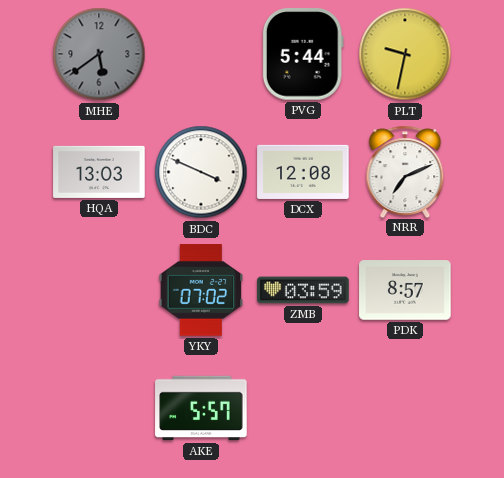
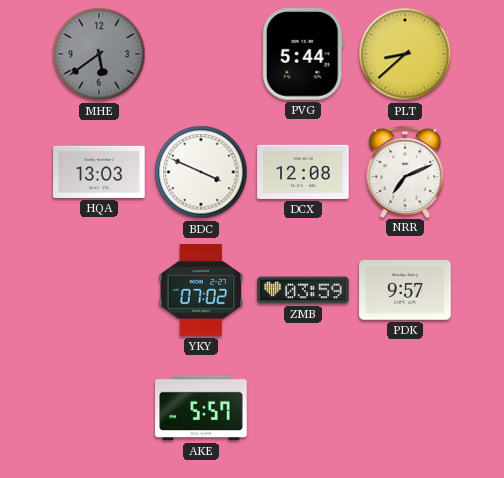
PLT: 9:32 -> 8:38 (405, 54)
PDK: 8:57 -> 9:57 (405, 290)
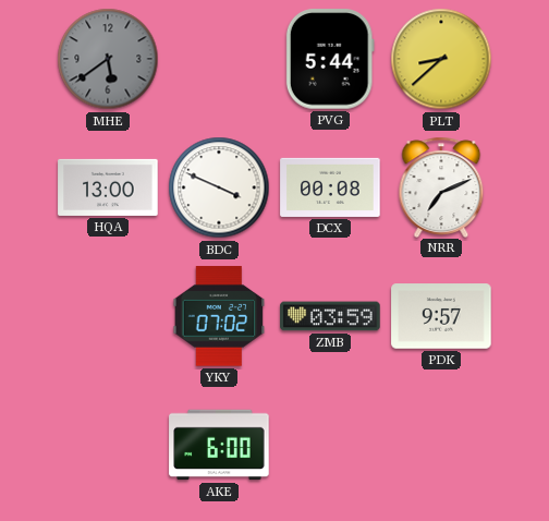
HQA: 13:03 -> 13:00 (108, 187)
DCX: 12:08 -> 00:08 (330, 187)
AKE: 5:57 -> 6:00 (219, 445)
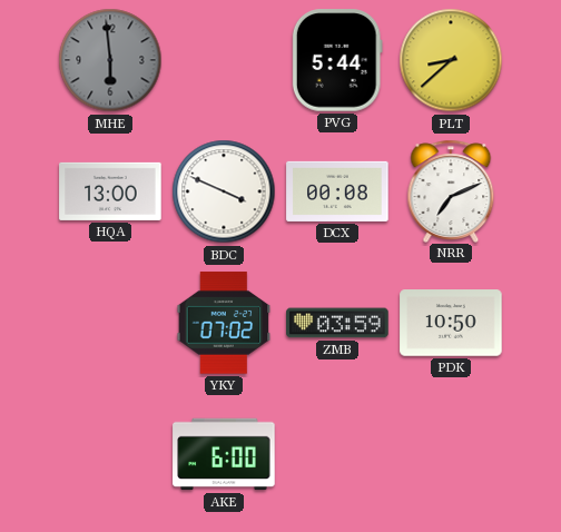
MHE: 5:39 -> 5:59 (110, 60)
PDK: 9:57 -> 10:50 (451, 323)
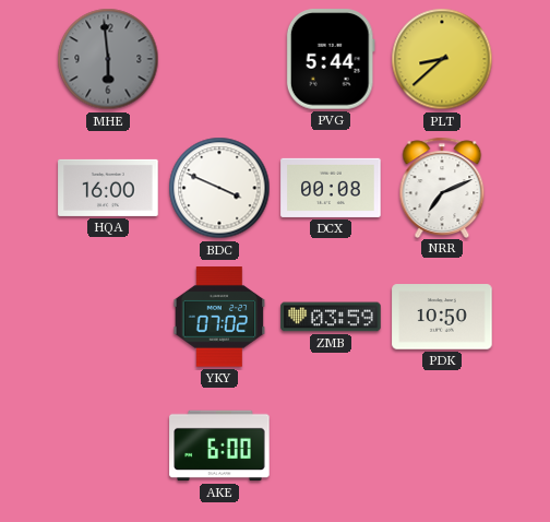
HQA: 13:00 -> 16:00 (108, 188)
